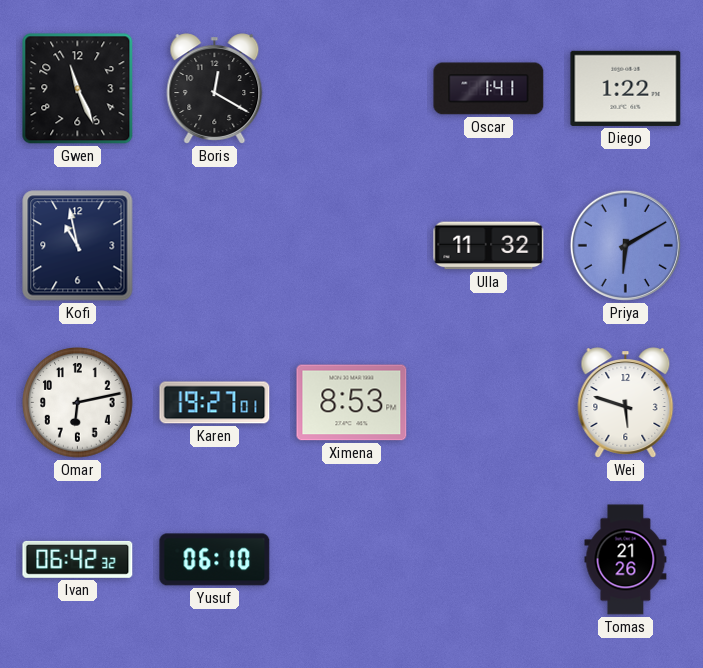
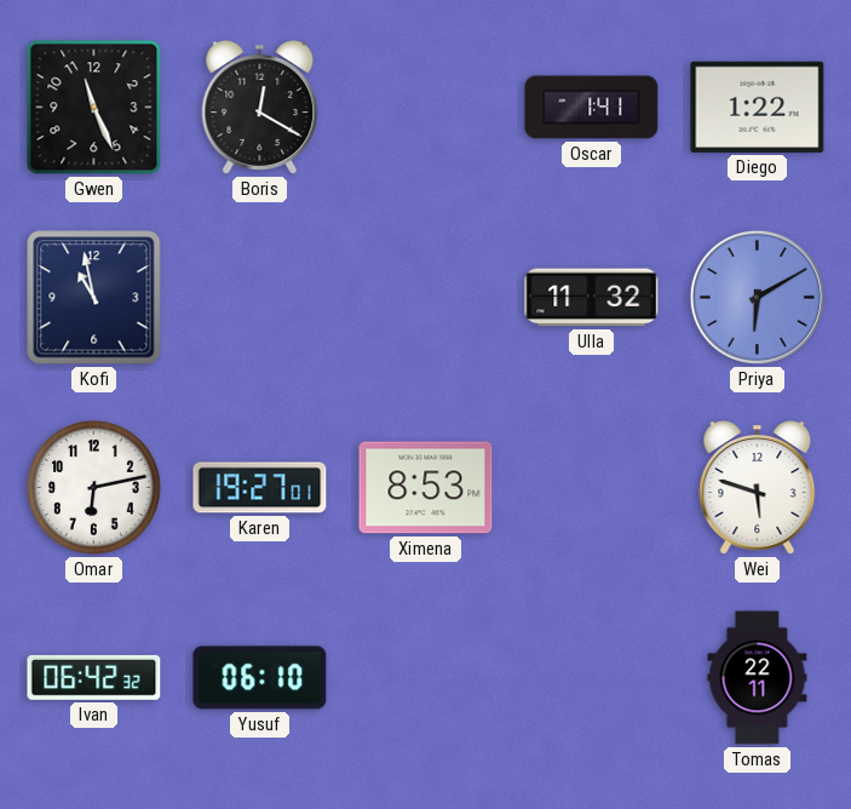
Tomas: 21:26 -> 22:11 (758, 678)
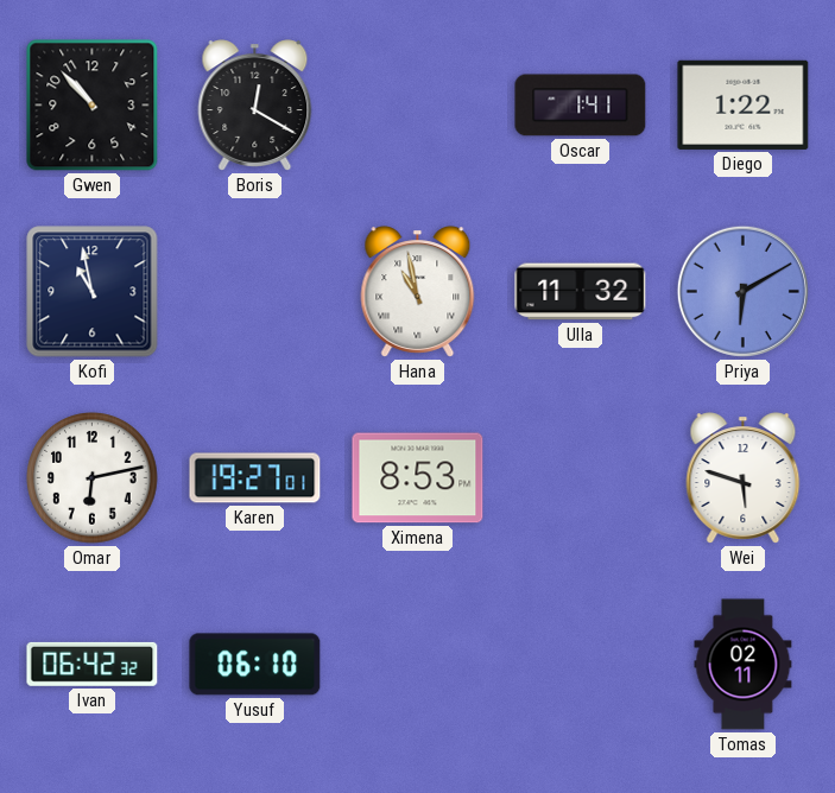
Gwen: 11:26 -> 10:53 (93, 106)
Hana: none -> 10:58 (418, 292)
Tomas: 22:11 -> 02:11 (744, 665)
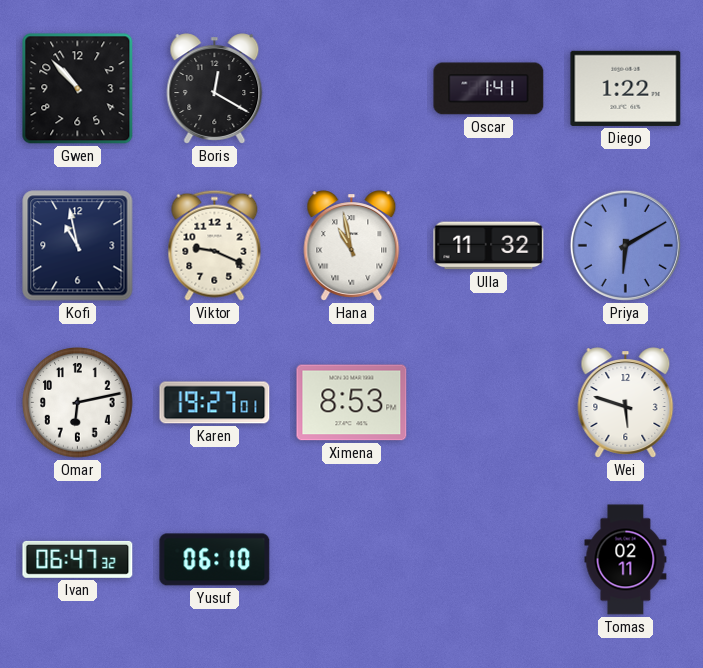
Viktor: none -> 9:19 (215, 245)
Ivan: 06:42 -> 06:47 (78, 559)
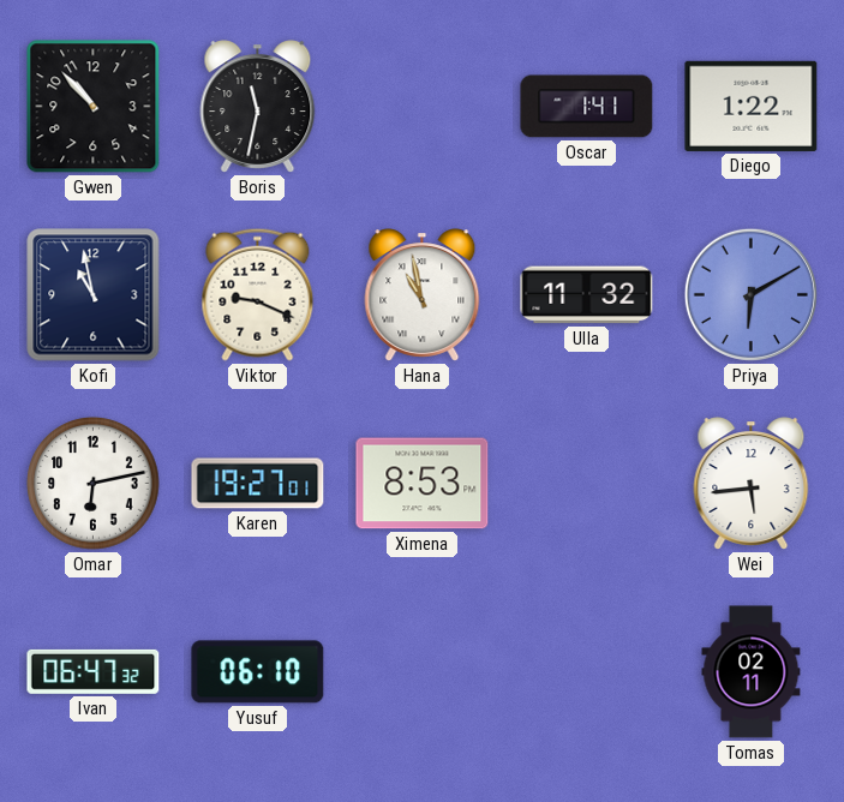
Boris: 12:20 -> 11:32 (258, 107)
Wei: 5:48 -> 5:44 (752, 484)
